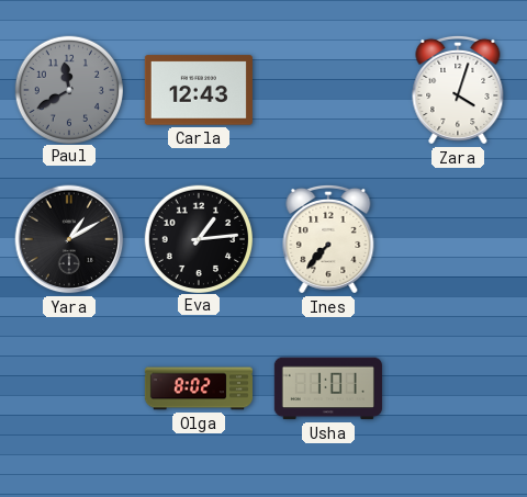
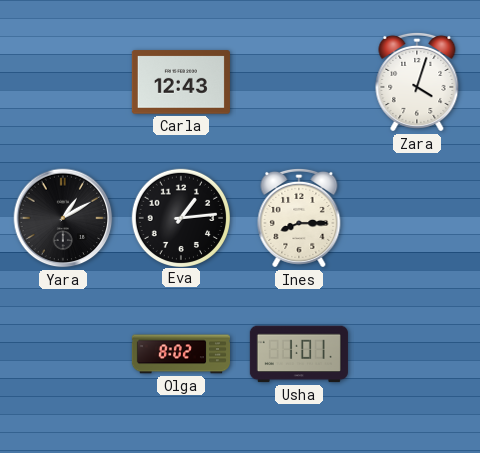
Paul: 11:40 -> none (68, 89)
Ines: 7:37 -> 8:15 (299, 218)
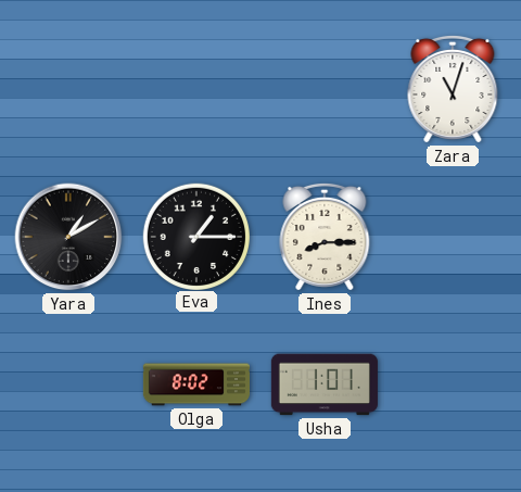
Carla: 12:43 -> none (181, 82)
Zara: 4:03 -> 11:03 (453, 89)
Eva: 1:14 -> 1:15 (195, 236)
